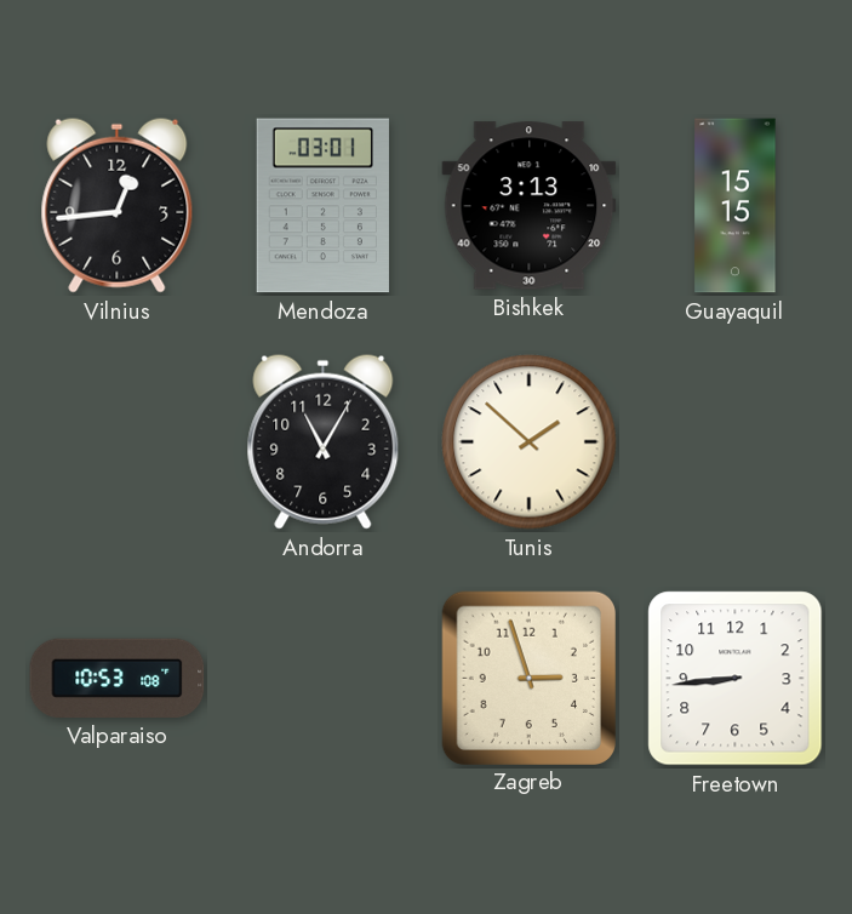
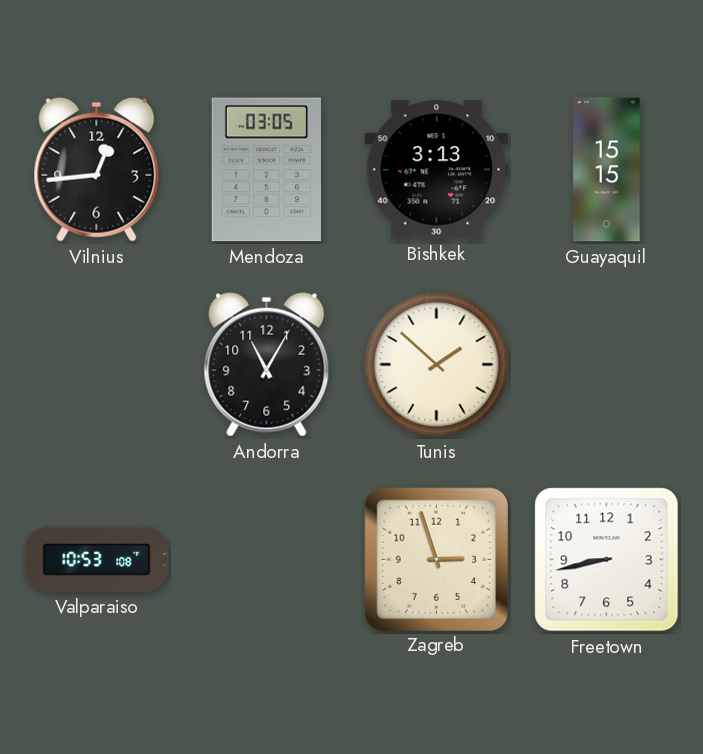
Mendoza: 03:01 -> 03:05 (266, 170)
Freetown: 8:44 -> 8:43 (607, 560)
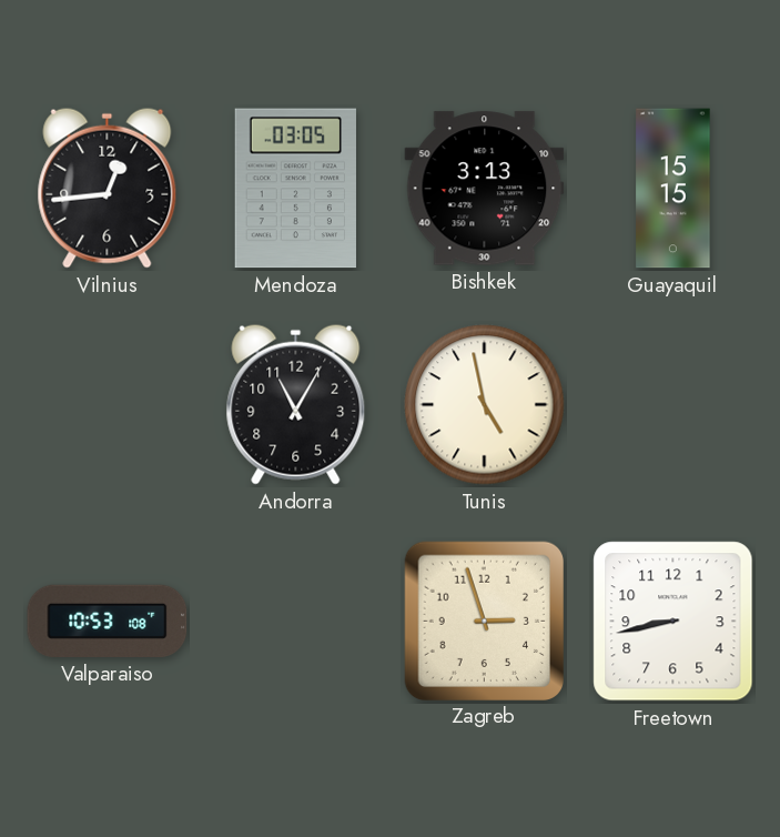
Tunis: 1:52 -> 4:58 (485, 405)
